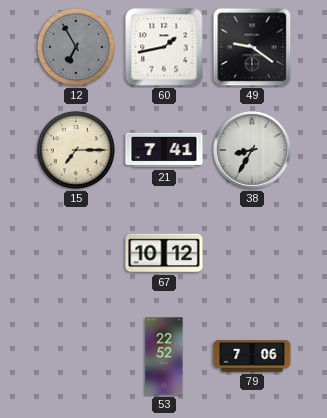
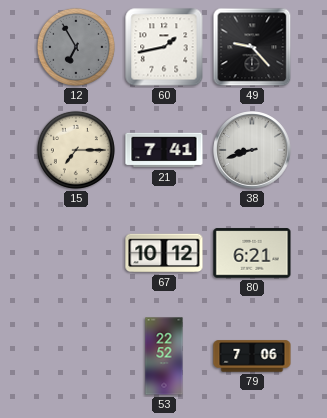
49: 9:21 -> 9:23 (252, 47)
38: 8:35 -> 8:42 (252, 150)
80: none -> 6:21 (252, 253)
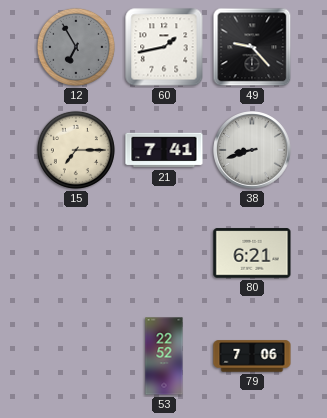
67: 10:12 -> none (164, 253)
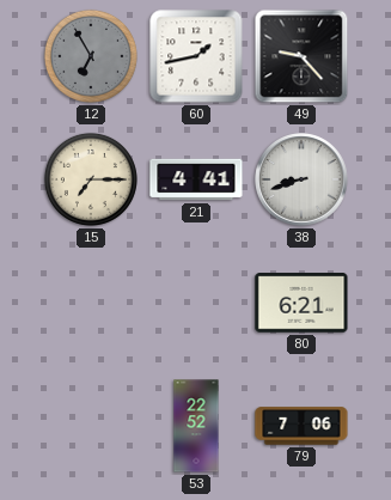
21: 7:41 -> 4:41 (196, 179)
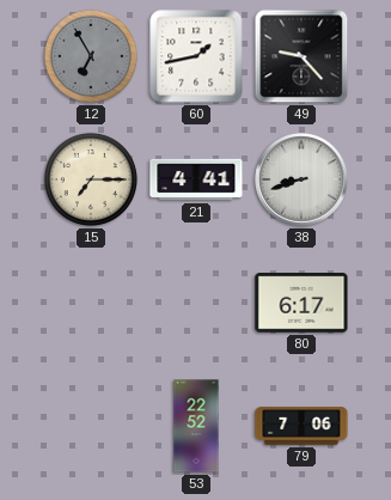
80: 6:21 -> 6:17 (301, 303)
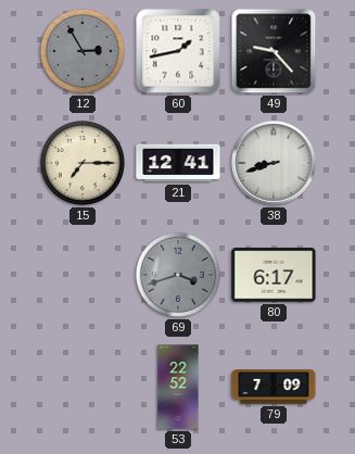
12: 6:55 -> 2:55 (83, 51)
21: 4:41 -> 12:41 (178, 163)
69: none -> 3:42 (178, 275)
79: 7:06 -> 7:09 (274, 387)
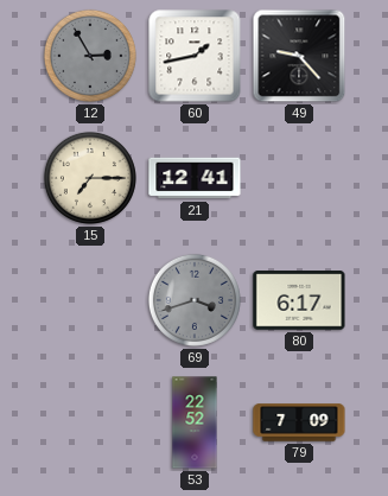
38: 8:42 -> none (274, 163)
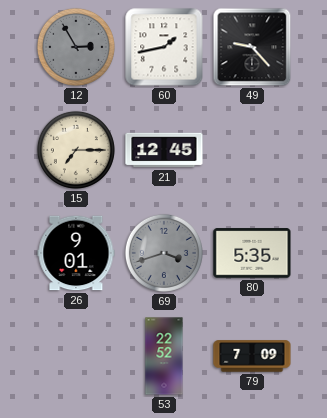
21: 12:41 -> 12:45 (164, 150)
26: none -> 9:01 (76, 253)
80: 6:17 -> 5:35 (252, 253)
